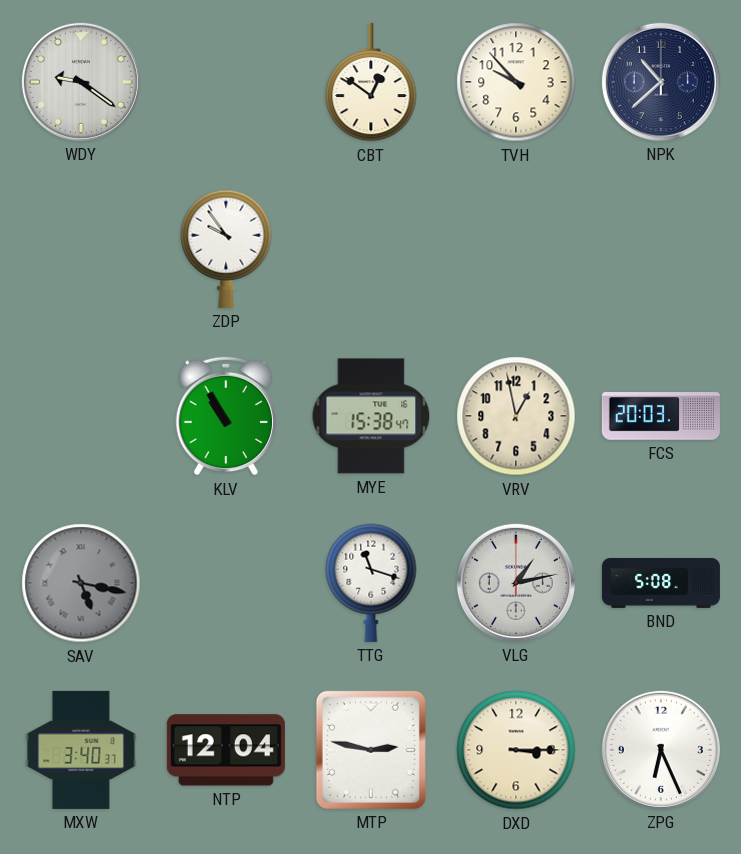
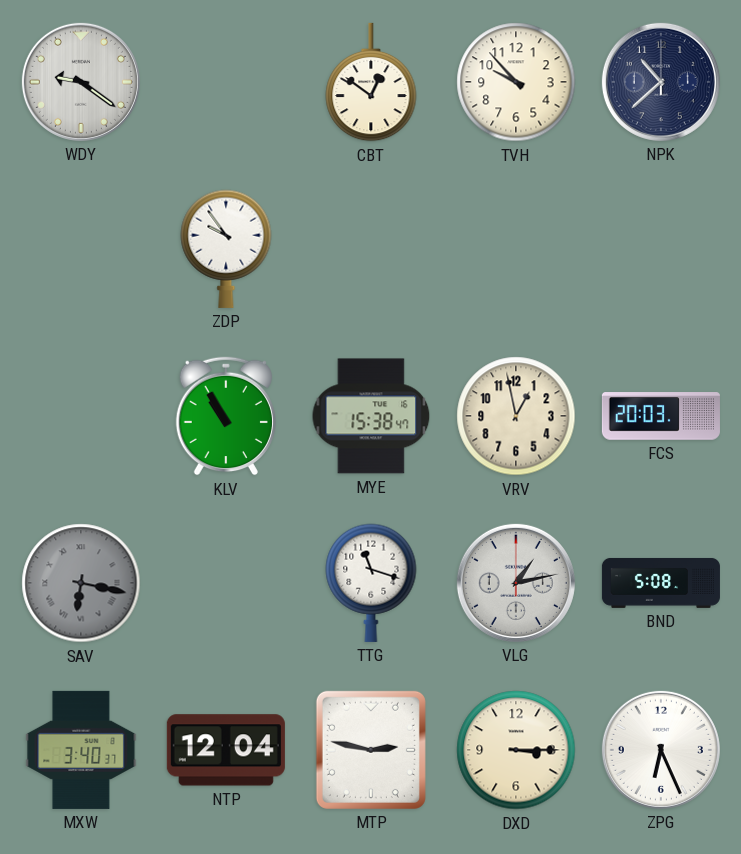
SAV: 5:17 -> 6:17 (81, 583)
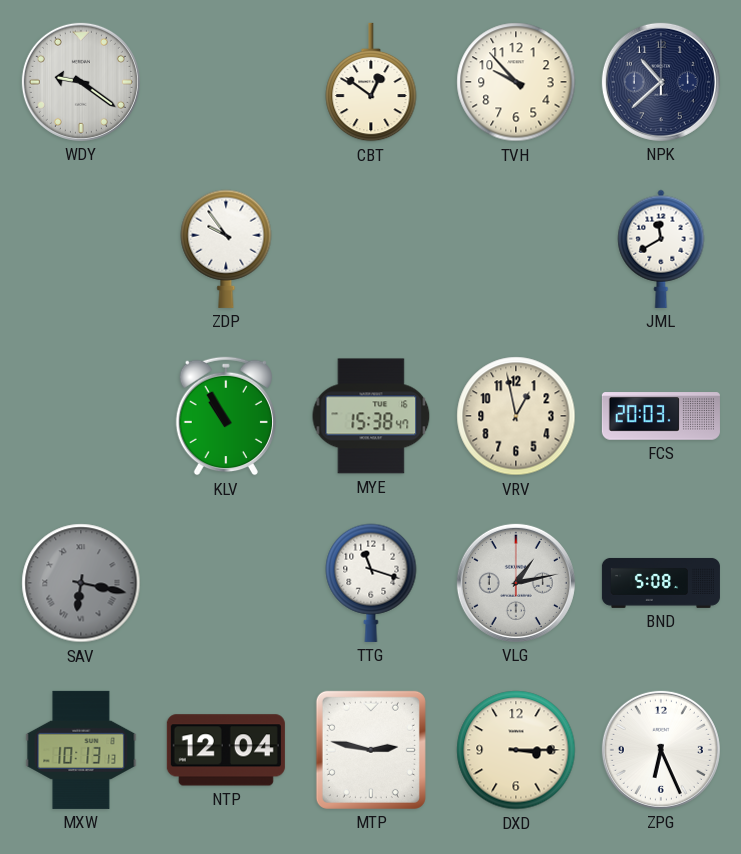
JML: none -> 11:40 (661, 249)
MXW: 3:40 -> 10:13 (81, 750)
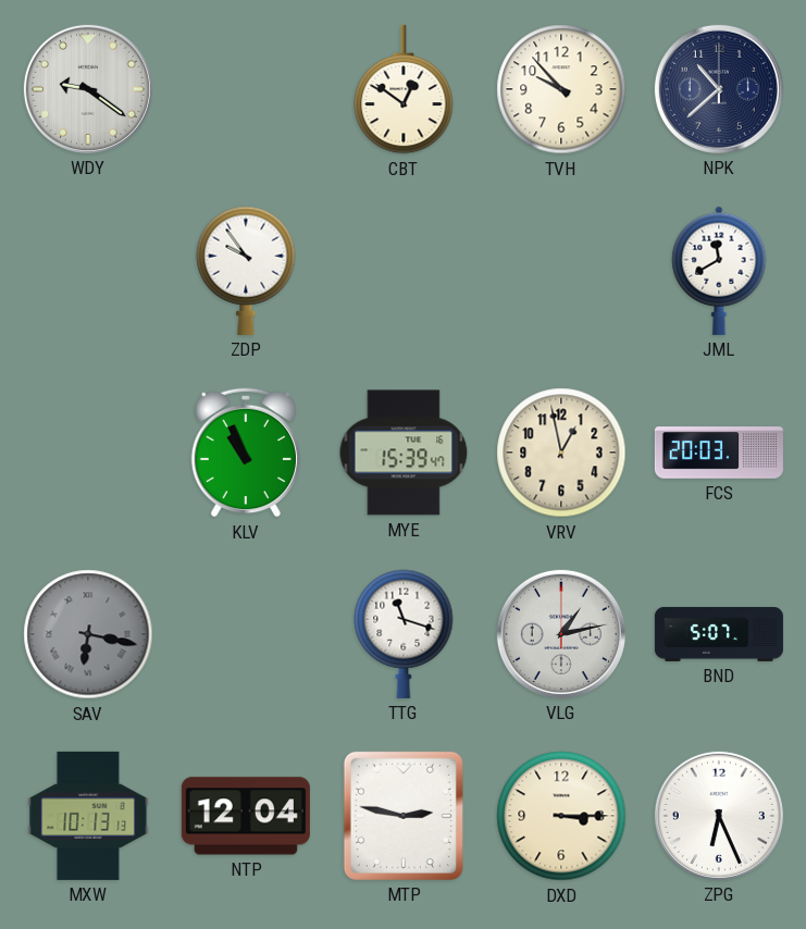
KLV: 10:55 -> 10:56 (246, 453)
MYE: 15:38 -> 15:39 (404, 453)
BND: 5:08 -> 5:07 (719, 634)
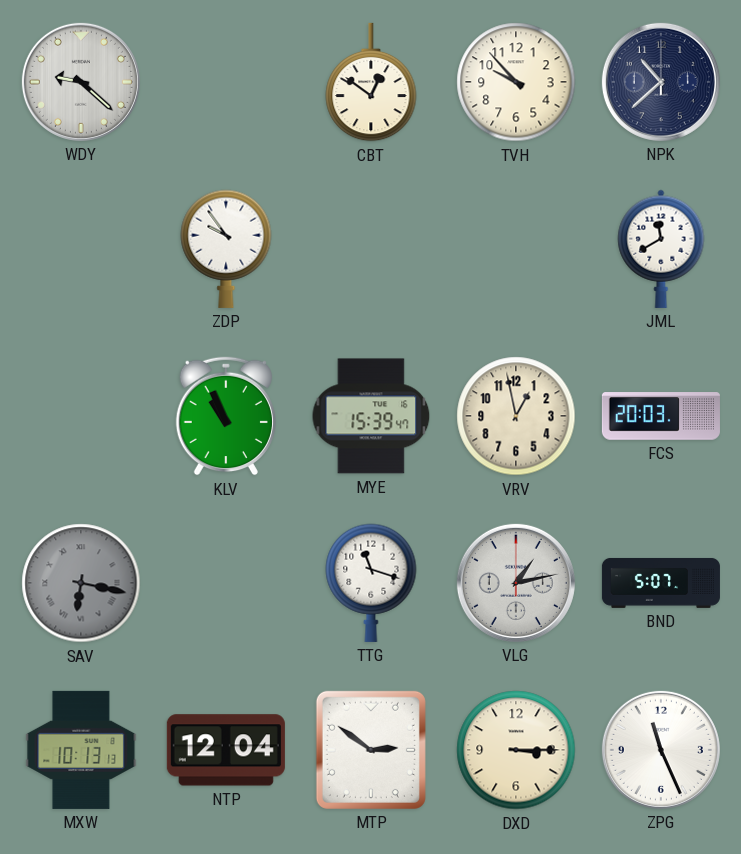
WDY: 9:21 -> 9:22 (81, 82)
MTP: 2:47 -> 2:51 (371, 750)
ZPG: 6:26 -> 11:26 (661, 750)
